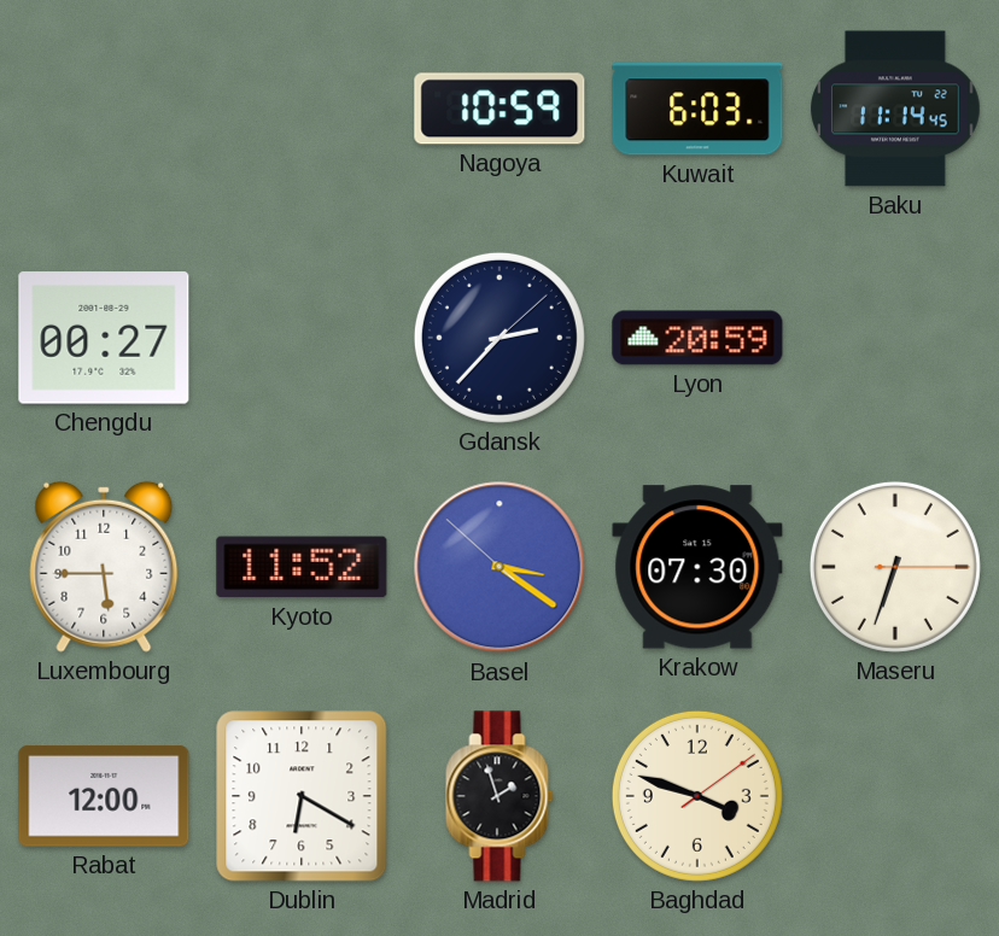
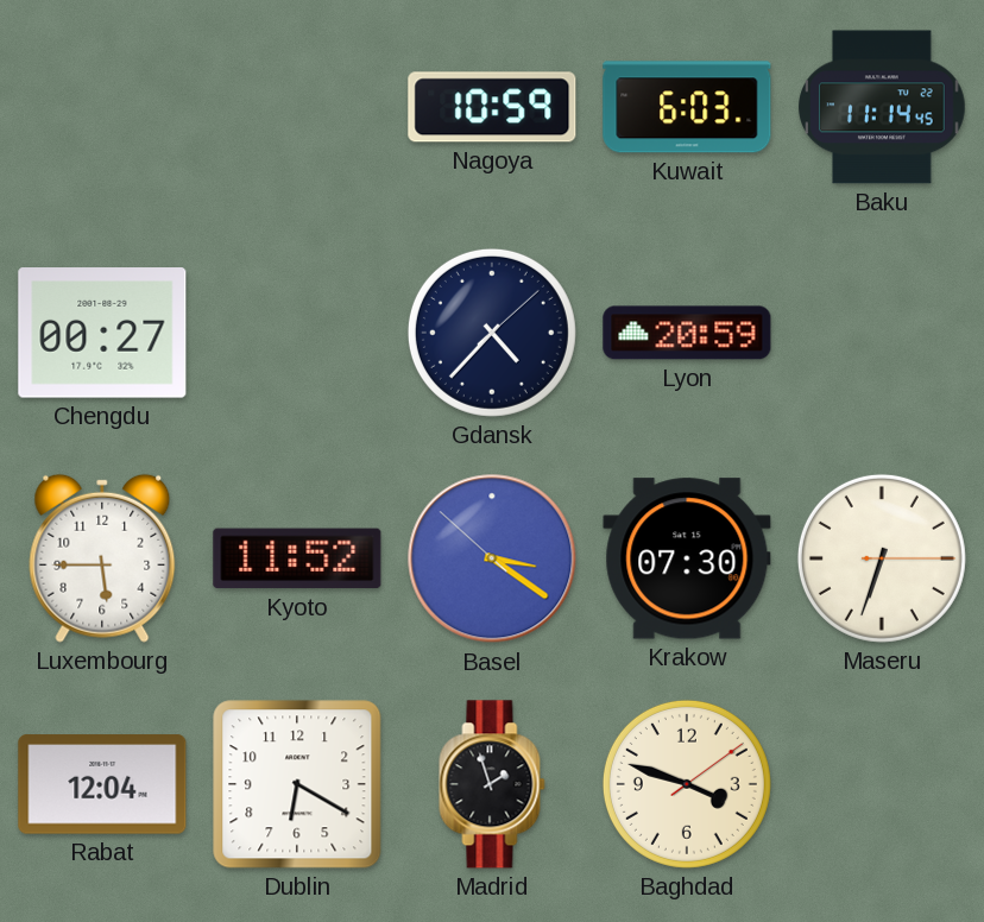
Gdansk: 2:37 -> 4:37 (492, 333)
Rabat: 12:00 -> 12:04 (102, 784)
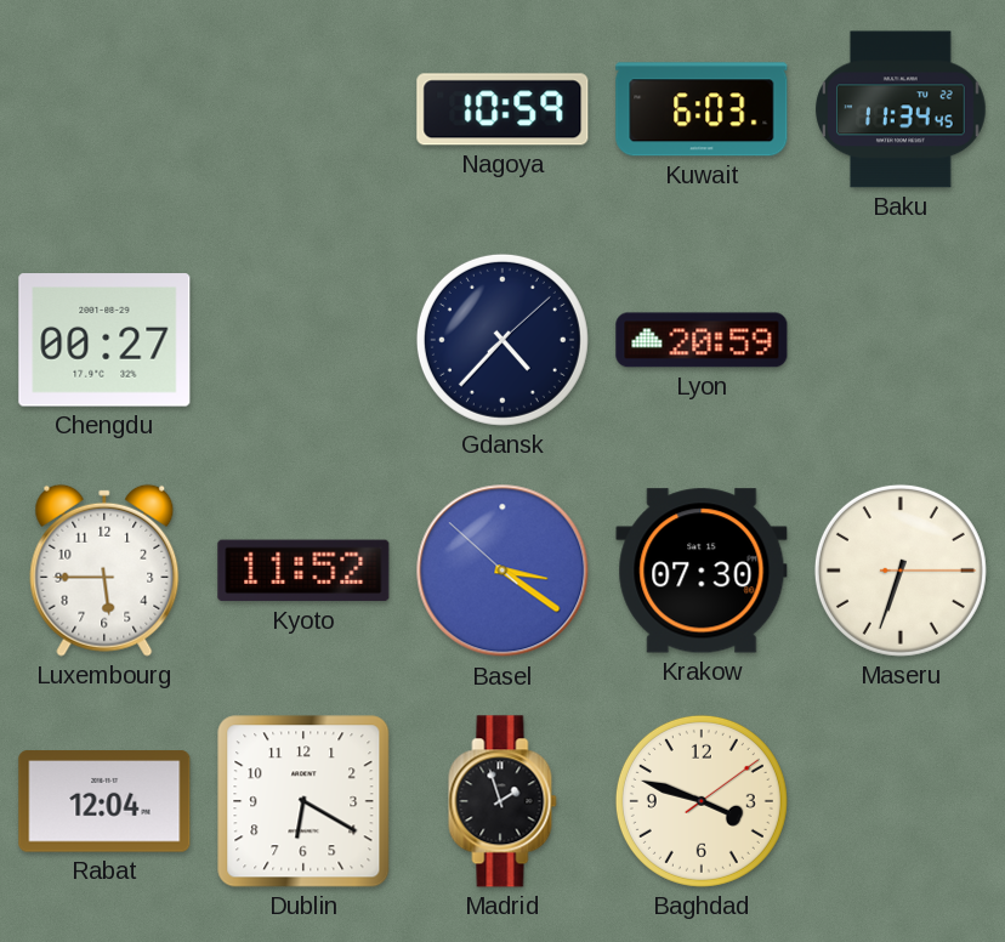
Baku: 11:14 -> 11:34 (901, 109)
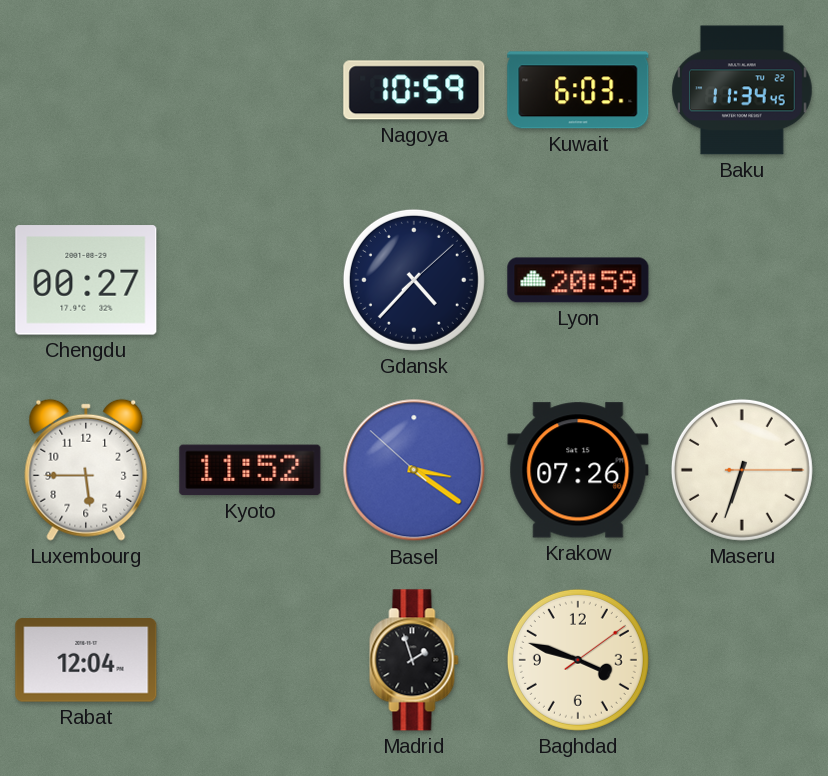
Krakow: 07:30 -> 07:26 (578, 470)
Dublin: 6:20 -> none (303, 801)
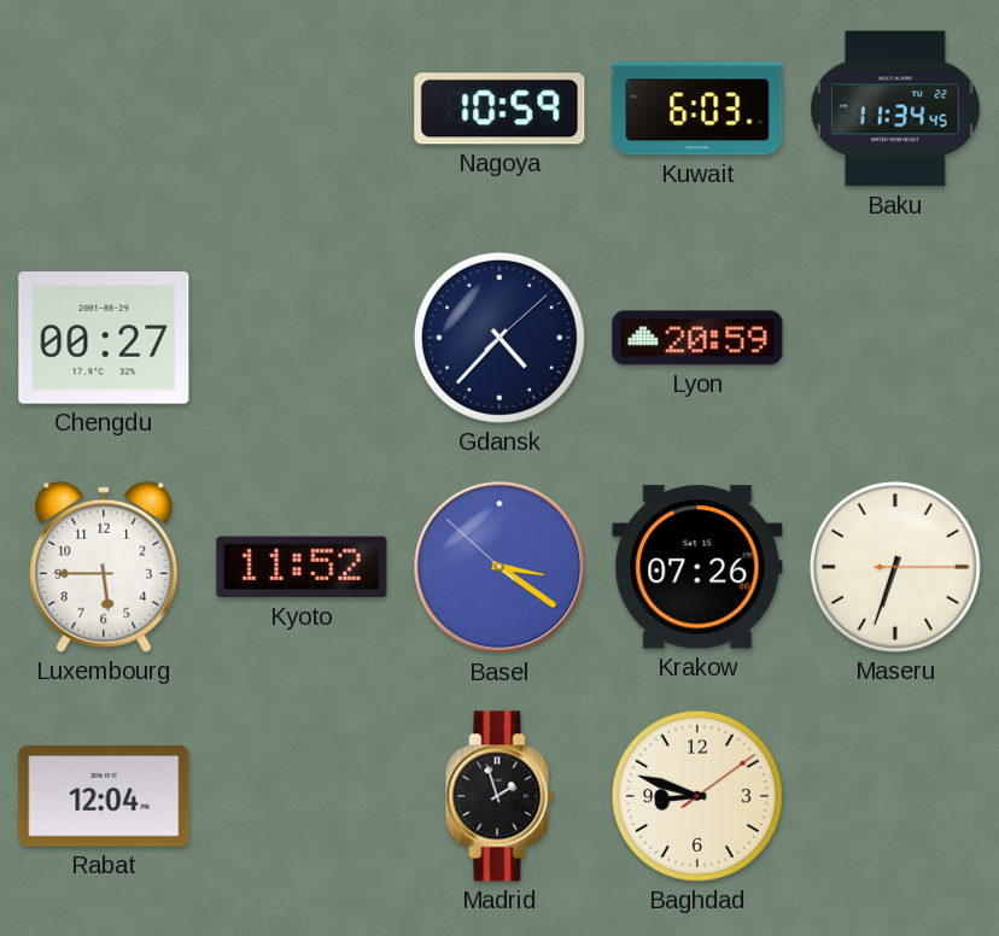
Baghdad: 3:48 -> 8:48 (697, 796)
